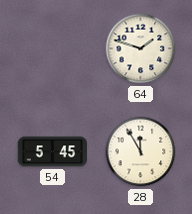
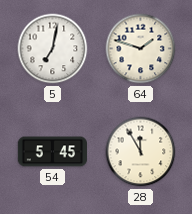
5: none -> 7:02 (53, 49)
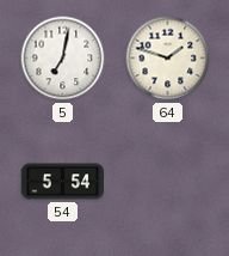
54: 5:45 -> 5:54 (63, 182)
28: 11:55 -> none (141, 152)
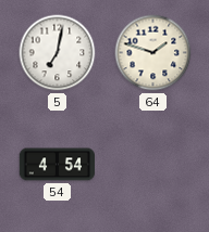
54: 5:54 -> 4:54 (58, 165)
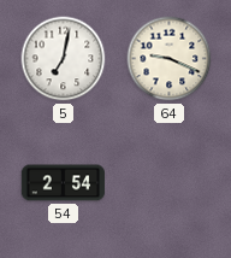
64: 1:48 -> 9:19 (170, 59)
54: 4:54 -> 2:54 (64, 183)
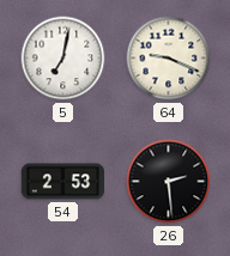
54: 2:54 -> 2:53 (63, 182)
26: none -> 2:29 (169, 182)
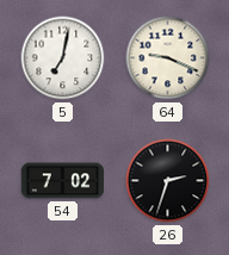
54: 2:53 -> 7:02 (63, 181)
26: 2:29 -> 2:33 (168, 181)
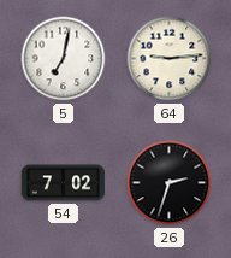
64: 9:19 -> 9:14 (170, 59)
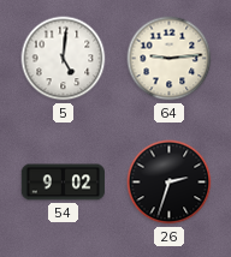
5: 7:02 -> 5:01 (64, 59)
54: 7:02 -> 9:02 (64, 183)
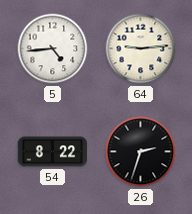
5: 5:01 -> 4:44 (53, 49)
54: 9:02 -> 8:22 (53, 152)
